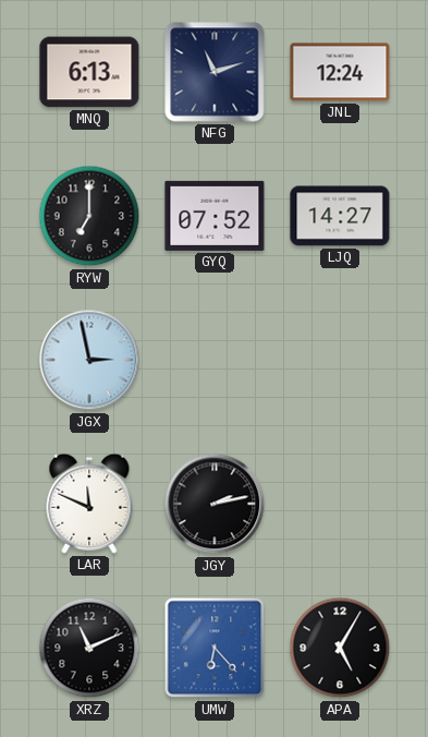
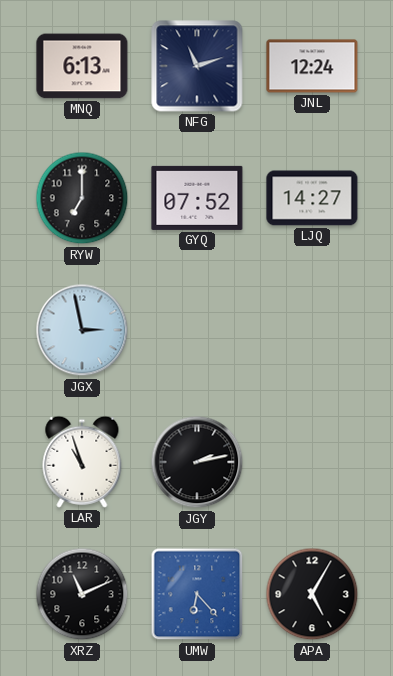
LAR: 11:49 -> 10:57 (82, 462)
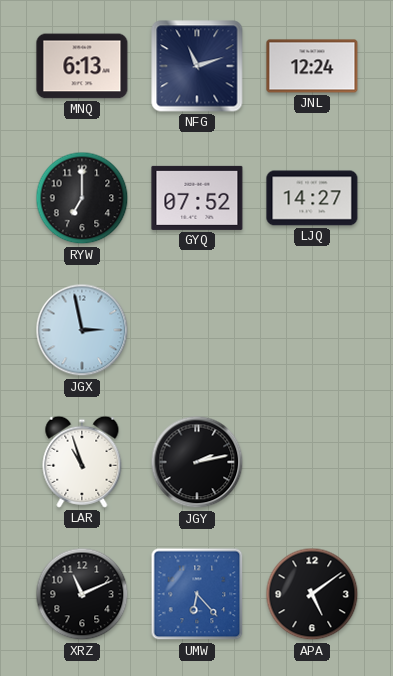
APA: 5:05 -> 5:09 (312, 594)
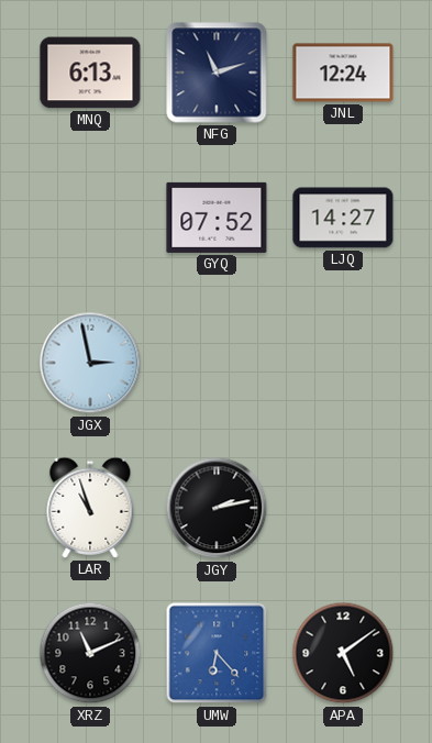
RYW: 7:00 -> none (82, 198)
